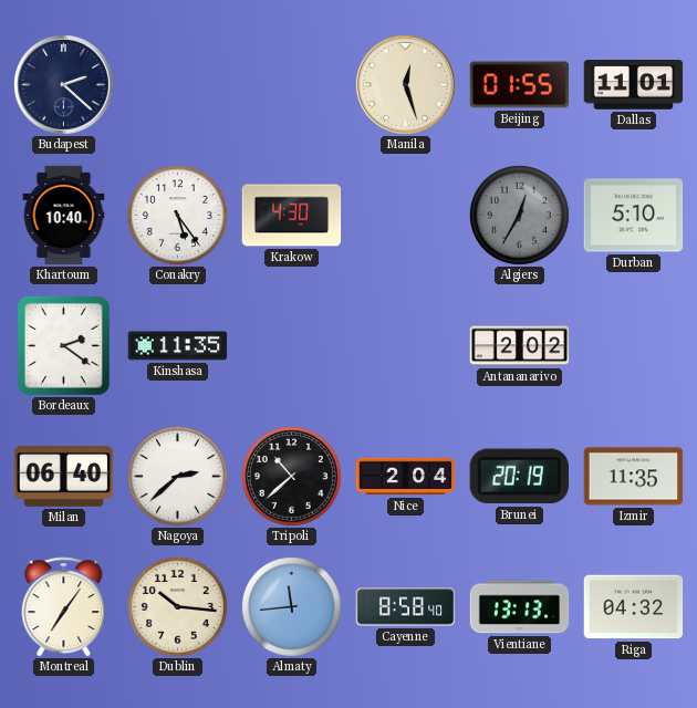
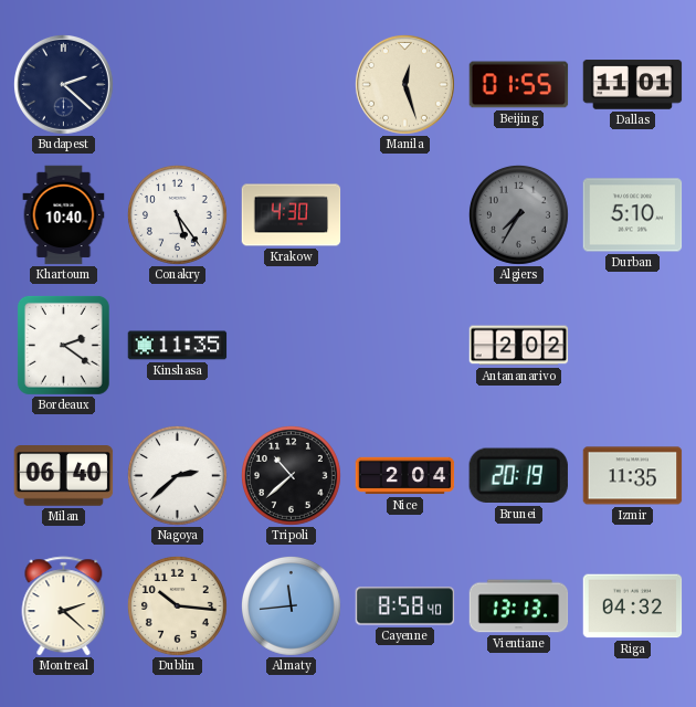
Algiers: 12:35 -> 7:35 (518, 214)
Montreal: 7:06 -> 2:22 (64, 606)
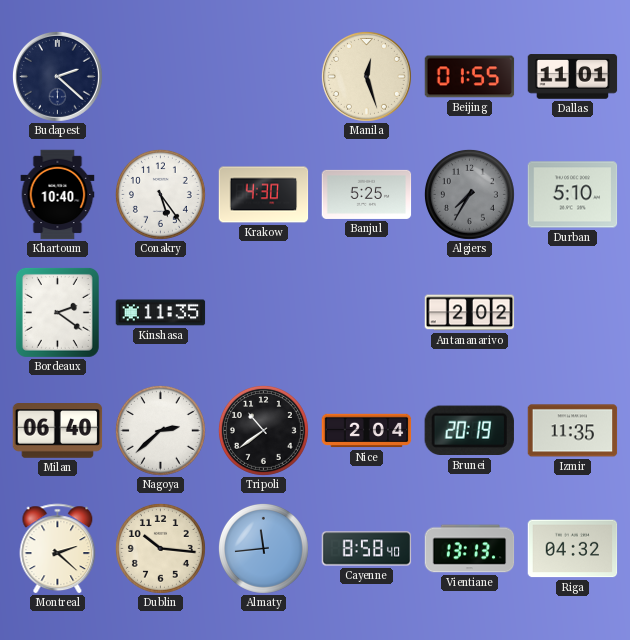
Banjul: none -> 5:25 (367, 194)
Tripoli: 10:38 -> 10:39 (263, 430)
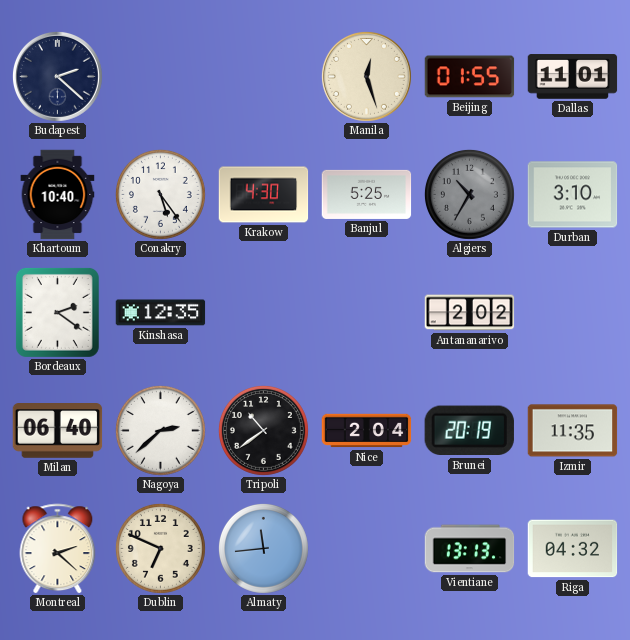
Algiers: 7:35 -> 10:35 (469, 194)
Durban: 5:10 -> 3:10 (573, 195)
Kinshasa: 11:35 -> 12:35 (161, 313)
Dublin: 10:16 -> 6:49 (160, 548)
Cayenne: 8:58 -> none (367, 549)
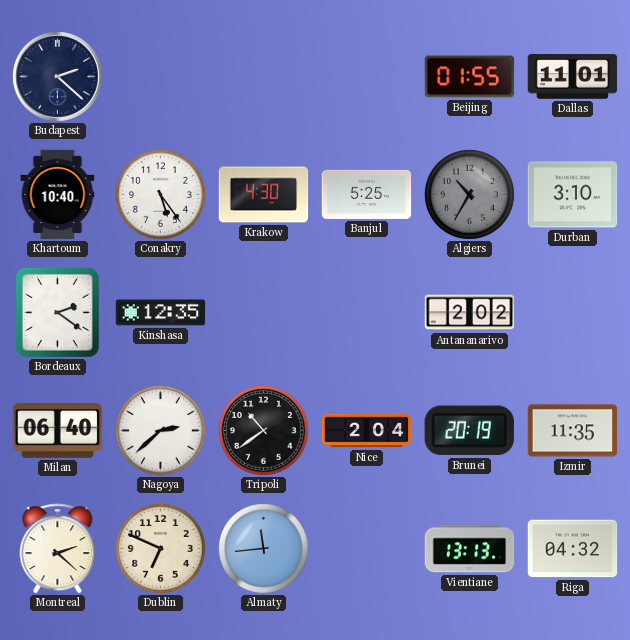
Manila: 12:27 -> none (366, 76)
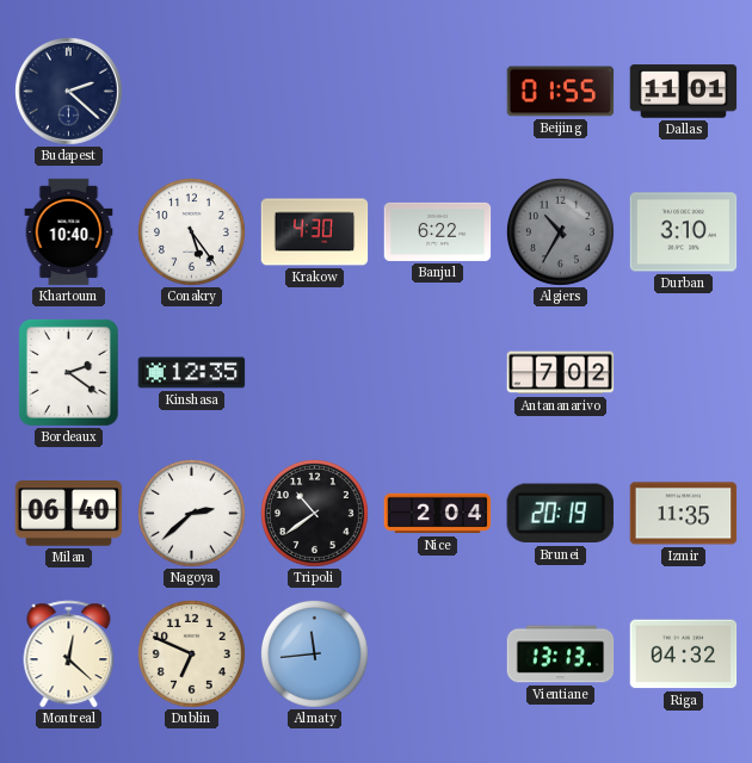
Banjul: 5:25 -> 6:22 (438, 231)
Antananarivo: 2:02 -> 7:02 (561, 373)
Montreal: 2:22 -> 12:22 (69, 655)
